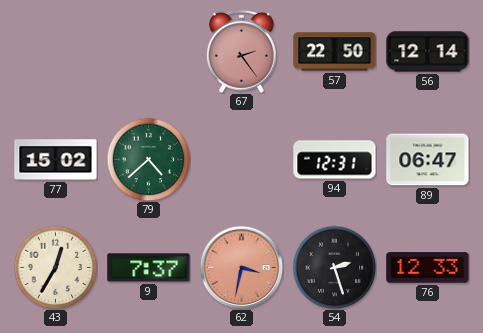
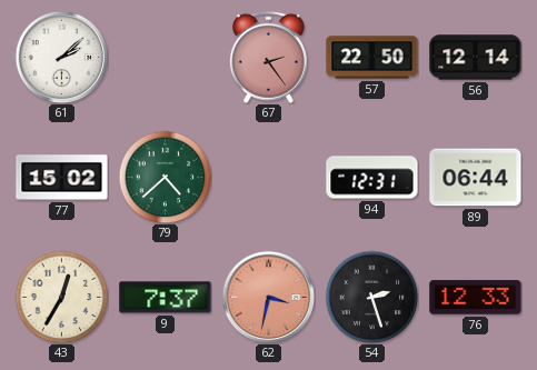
61: none -> 2:08 (61, 57)
89: 06:47 -> 06:44 (476, 178)
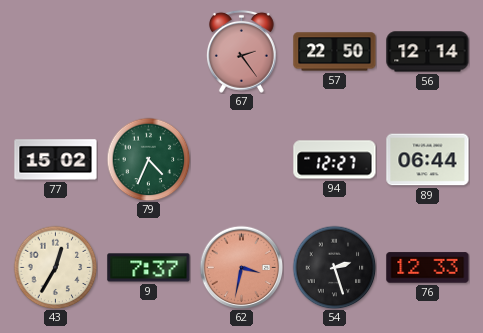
61: 2:08 -> none (61, 57)
79: 4:38 -> 4:34 (148, 159)
94: 12:31 -> 12:27 (335, 160)
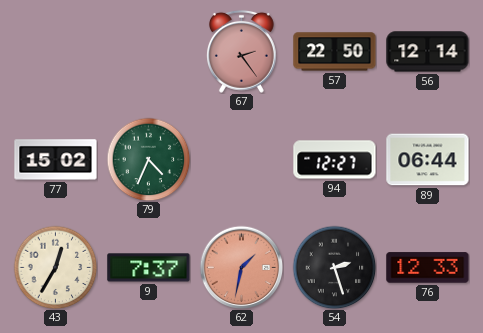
62: 3:32 -> 1:32 (241, 267)
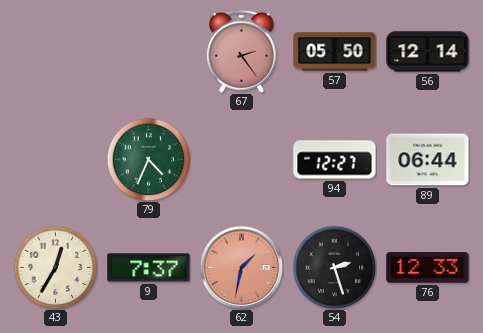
57: 22:50 -> 05:50 (335, 52)
77: 15:02 -> none (56, 160)
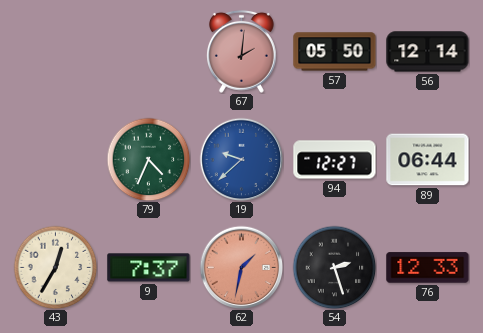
67: 2:24 -> 2:01 (241, 51)
19: none -> 9:38 (241, 159)
